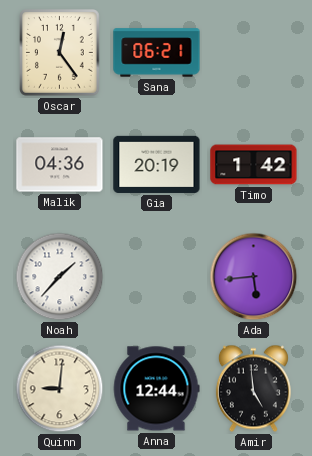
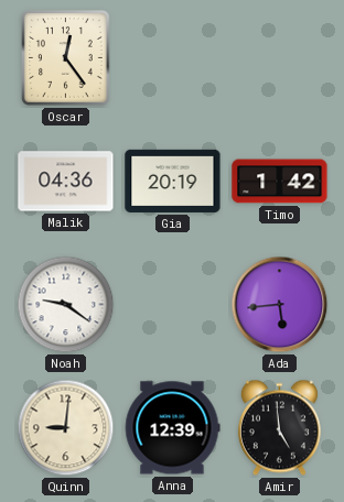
Sana: 06:21 -> none (157, 53)
Noah: 1:37 -> 9:21 (66, 305)
Anna: 12:44 -> 12:39 (172, 428)
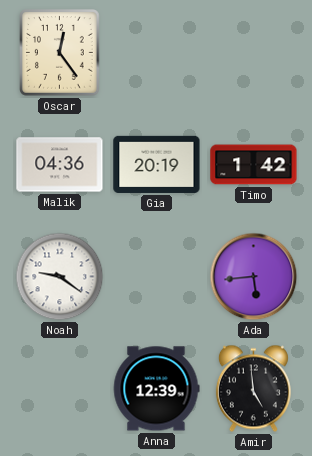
Quinn: 9:01 -> none (66, 428)
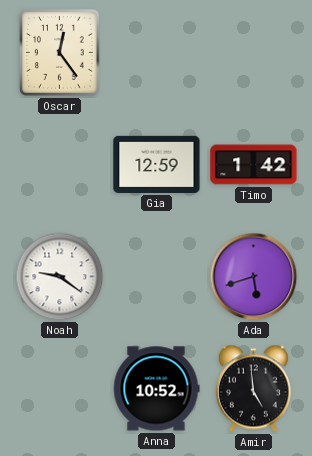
Malik: 04:36 -> none (60, 165)
Gia: 20:19 -> 12:59 (157, 164)
Ada: 5:44 -> 5:42 (254, 277)
Anna: 12:39 -> 10:52 (156, 389)
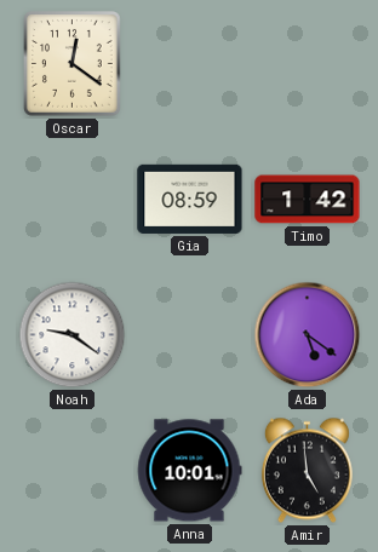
Oscar: 12:24 -> 12:21 (73, 64)
Gia: 12:59 -> 08:59 (190, 199)
Ada: 5:42 -> 5:21 (308, 335)
Anna: 10:52 -> 10:01 (189, 471)
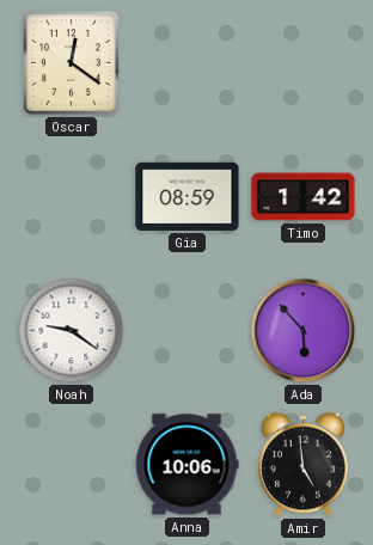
Ada: 5:21 -> 5:53 (304, 331)
Anna: 10:01 -> 10:06 (186, 465)
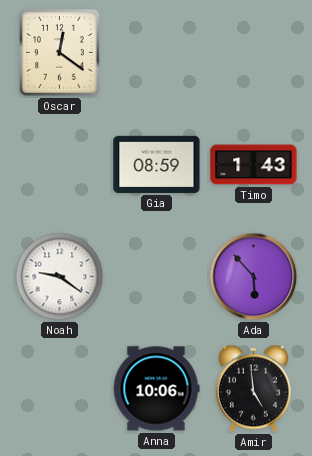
Timo: 1:42 -> 1:43 (254, 165)
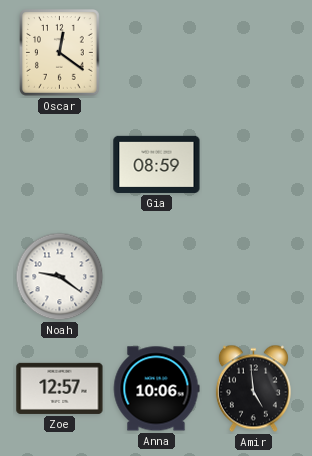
Timo: 1:43 -> none (254, 165)
Ada: 5:53 -> none (254, 277)
Zoe: none -> 12:57 (60, 388)
